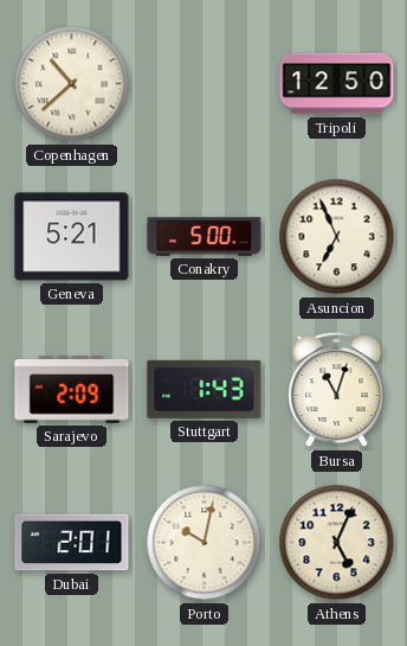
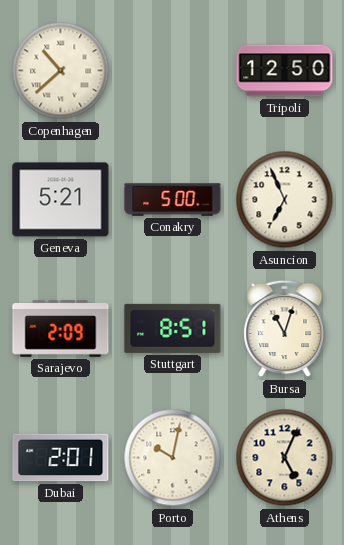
Stuttgart: 1:43 -> 8:51 (173, 328)
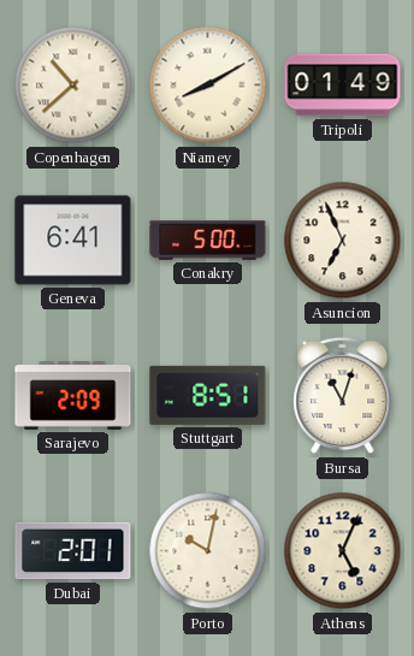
Niamey: none -> 8:10 (208, 85)
Tripoli: 12:50 -> 01:49 (343, 85)
Geneva: 5:21 -> 6:41 (73, 241)
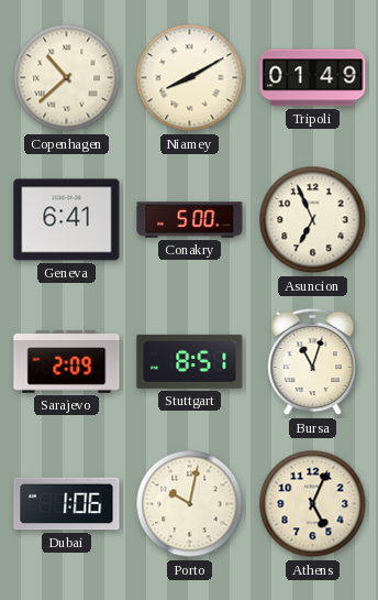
Dubai: 2:01 -> 1:06 (67, 504)
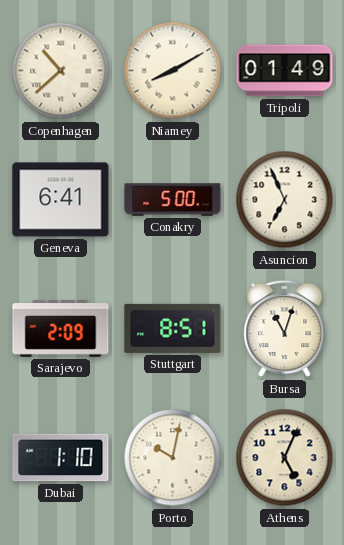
Dubai: 1:06 -> 1:10 (61, 458)
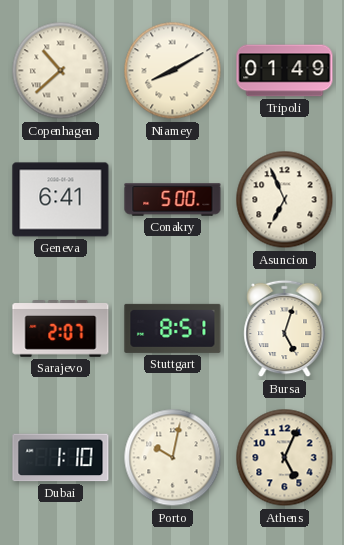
Sarajevo: 2:09 -> 2:07 (61, 329)
Bursa: 11:03 -> 5:03 (285, 329)
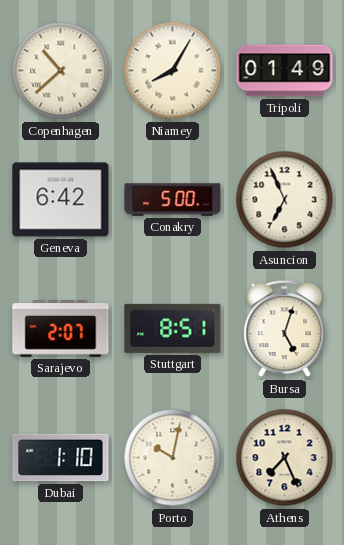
Niamey: 8:10 -> 8:05 (173, 71)
Geneva: 6:41 -> 6:42 (61, 200)
Athens: 5:04 -> 7:26 (285, 458)
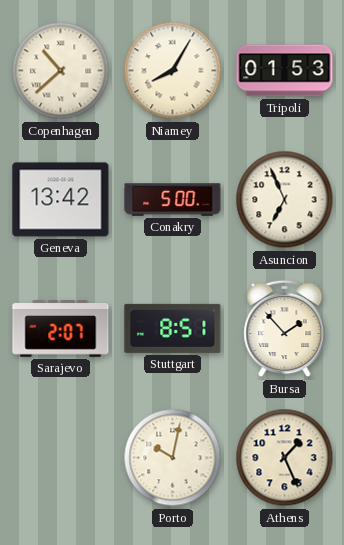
Tripoli: 01:49 -> 01:53 (285, 71)
Geneva: 6:42 -> 13:42 (61, 200)
Bursa: 5:03 -> 1:53 (285, 329)
Dubai: 1:10 -> none (61, 458)
Athens: 7:26 -> 1:26 (285, 458)
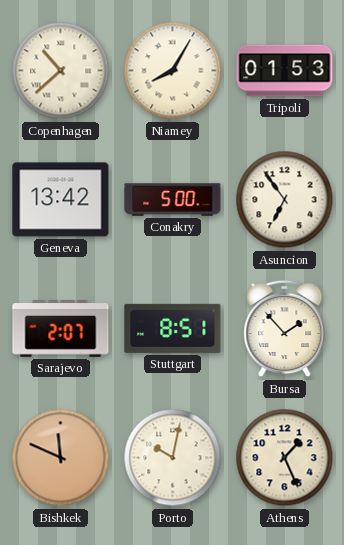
Asuncion: 6:56 -> 6:54 (285, 200)
Bishkek: none -> 11:49 (61, 458)
